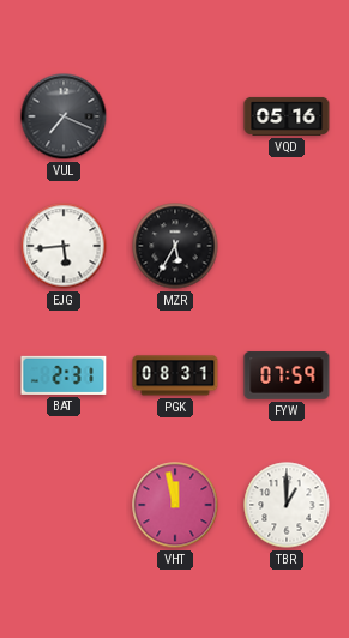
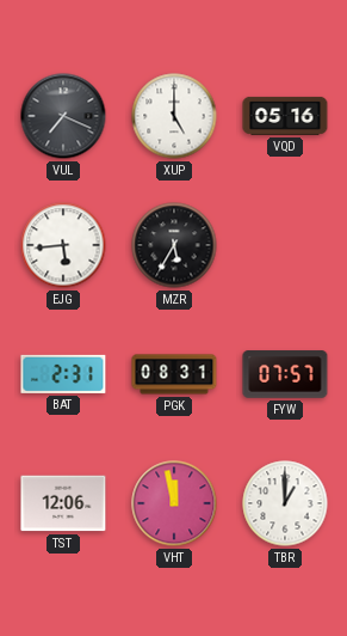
XUP: none -> 5:00 (174, 116)
FYW: 07:59 -> 07:57 (285, 374)
TST: none -> 12:06 (63, 503)
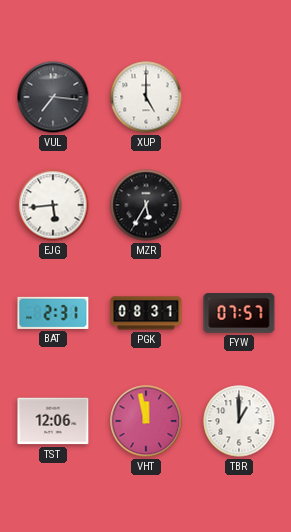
VUL: 7:19 -> 7:16 (53, 97)
VQD: 05:16 -> none (285, 116)
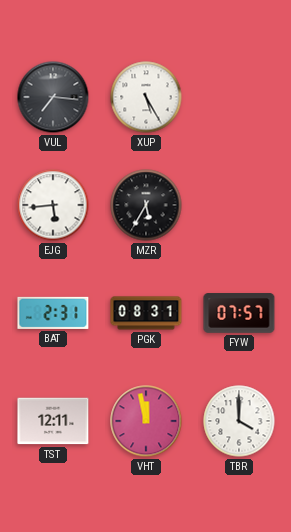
XUP: 5:00 -> 5:25 (146, 97)
TST: 12:06 -> 12:11 (53, 421)
TBR: 1:00 -> 4:00 (239, 421)
